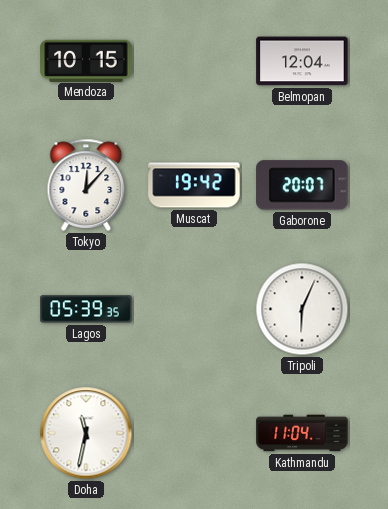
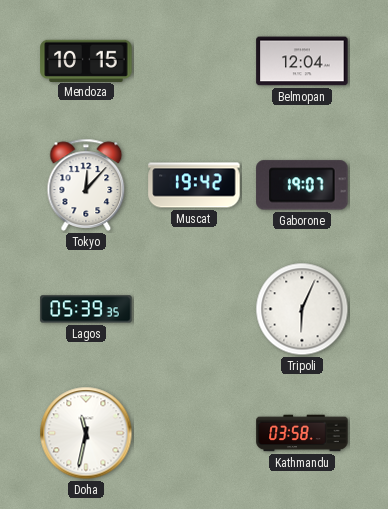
Gaborone: 20:07 -> 19:07 (302, 185)
Kathmandu: 11:04 -> 03:58 (302, 433)
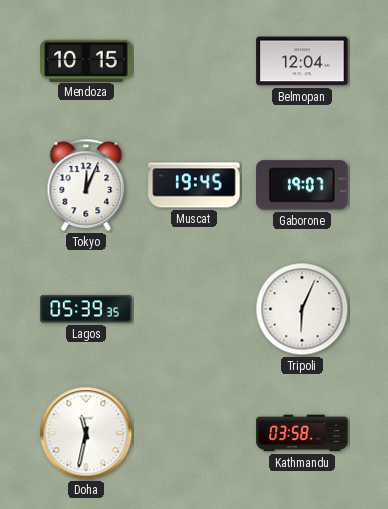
Tokyo: 12:07 -> 12:04 (86, 185)
Muscat: 19:42 -> 19:45 (194, 185)
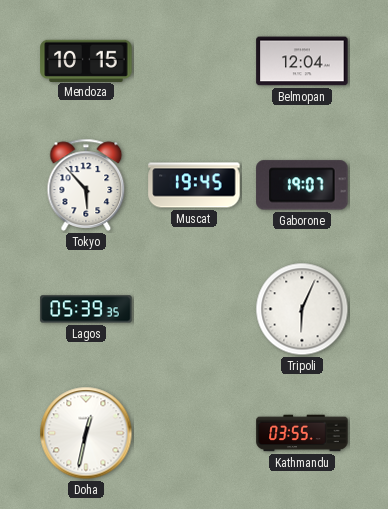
Tokyo: 12:04 -> 5:53 (86, 185)
Doha: 11:32 -> 12:32 (86, 433)
Kathmandu: 03:58 -> 03:55 (302, 433)
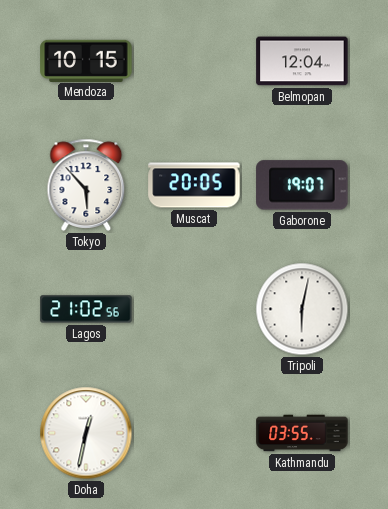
Muscat: 19:45 -> 20:05 (194, 185)
Lagos: 05:39 -> 21:02 (86, 309)
Tripoli: 6:04 -> 6:02 (302, 309)
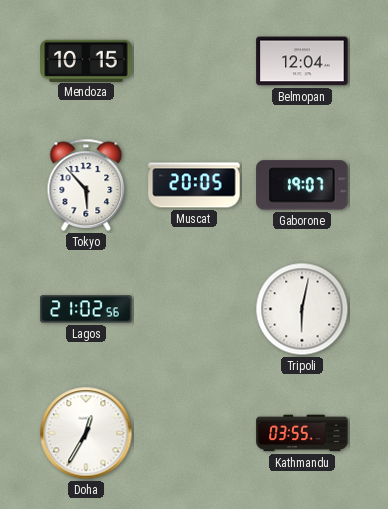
Doha: 12:32 -> 12:35 (86, 433)
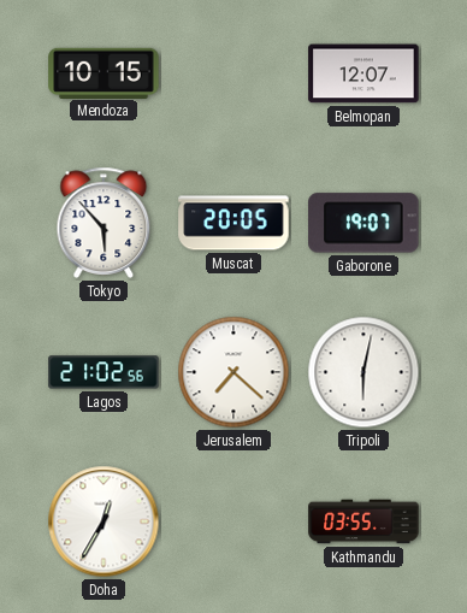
Belmopan: 12:04 -> 12:07 (363, 73)
Jerusalem: none -> 7:22 (233, 372)
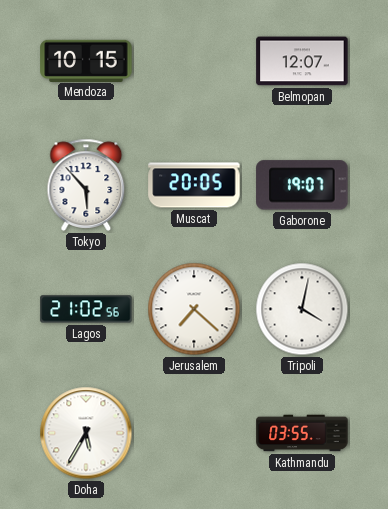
Tripoli: 6:02 -> 4:02 (302, 309)
Doha: 12:35 -> 5:35 (86, 433)
